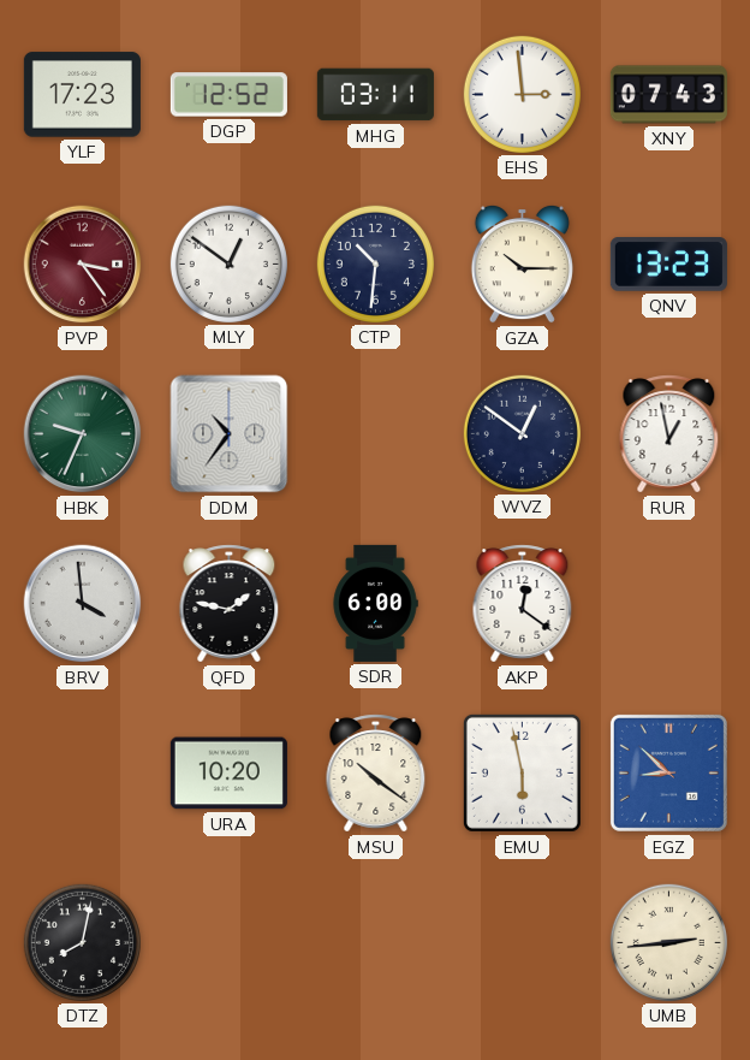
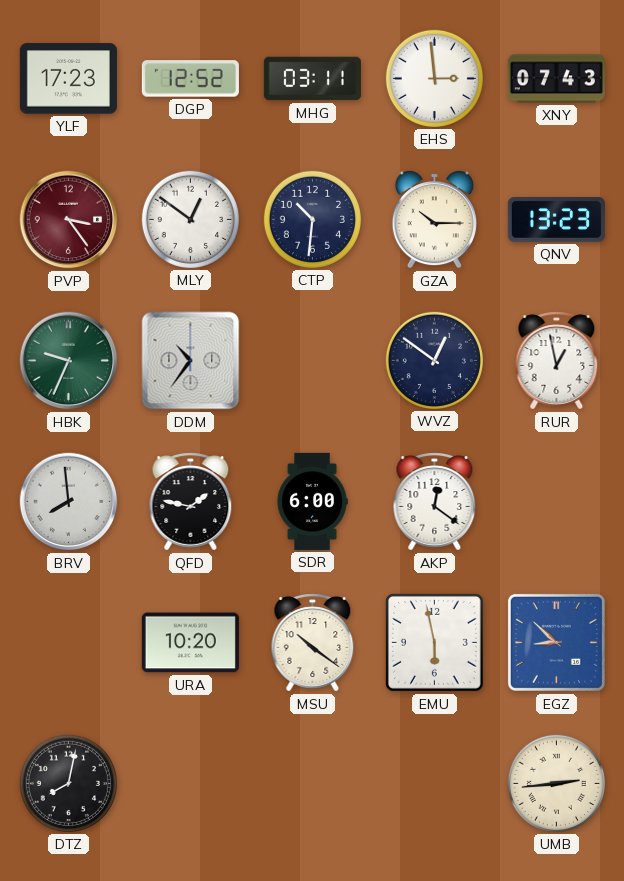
BRV: 3:59 -> 7:59 (69, 502)
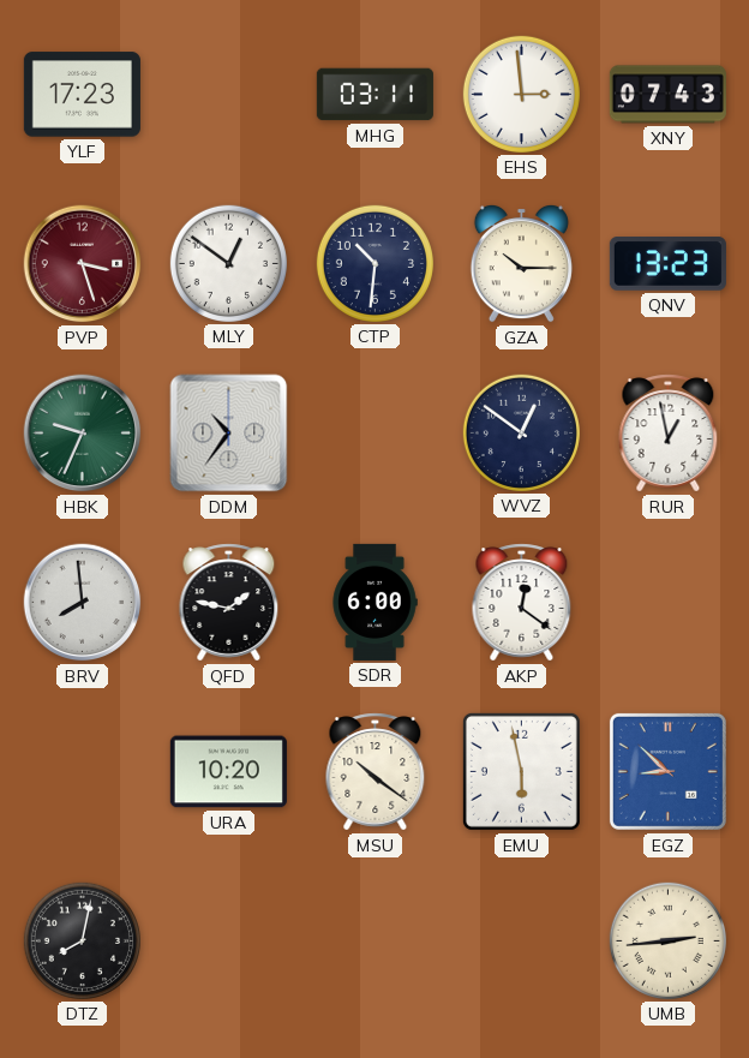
DGP: 12:52 -> none (190, 79)
PVP: 3:24 -> 3:27 (83, 264)
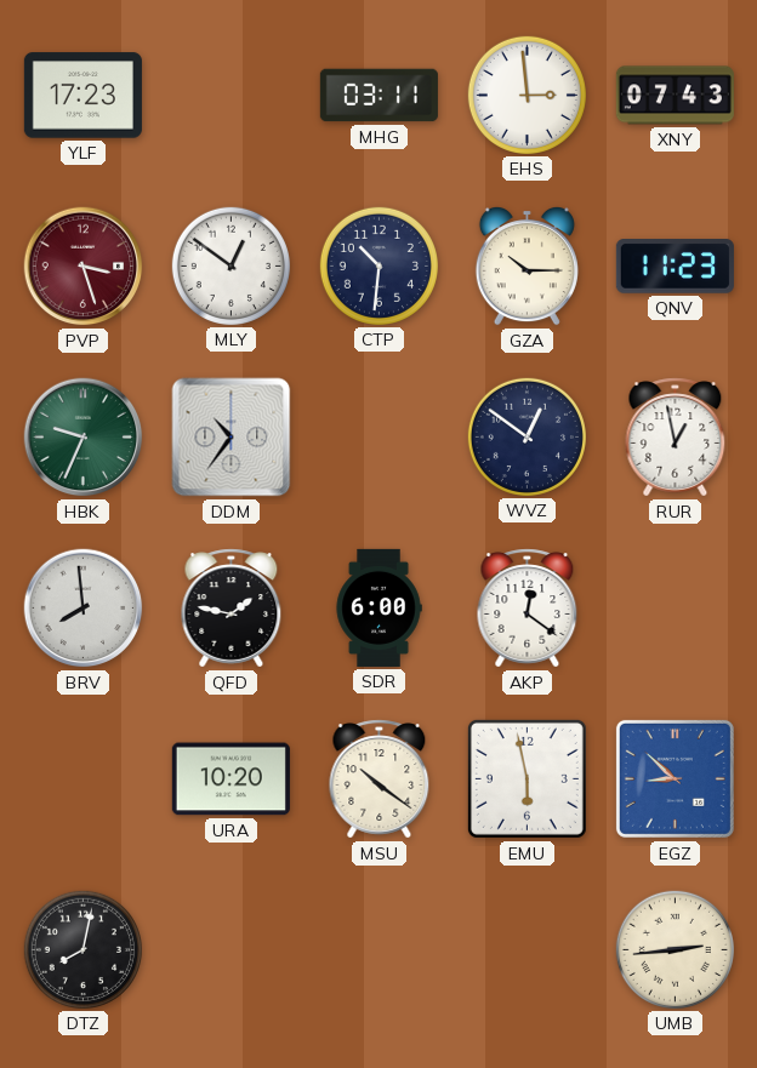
QNV: 13:23 -> 11:23 (675, 267)
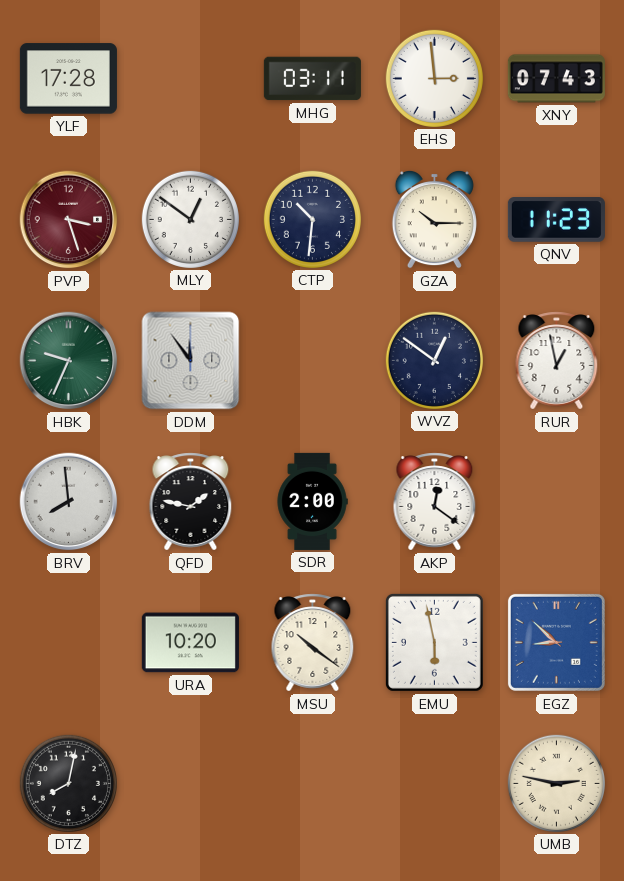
YLF: 17:23 -> 17:28 (68, 79)
DDM: 10:36 -> 11:54 (191, 361)
SDR: 6:00 -> 2:00 (312, 501)
UMB: 2:44 -> 2:47 (556, 783)
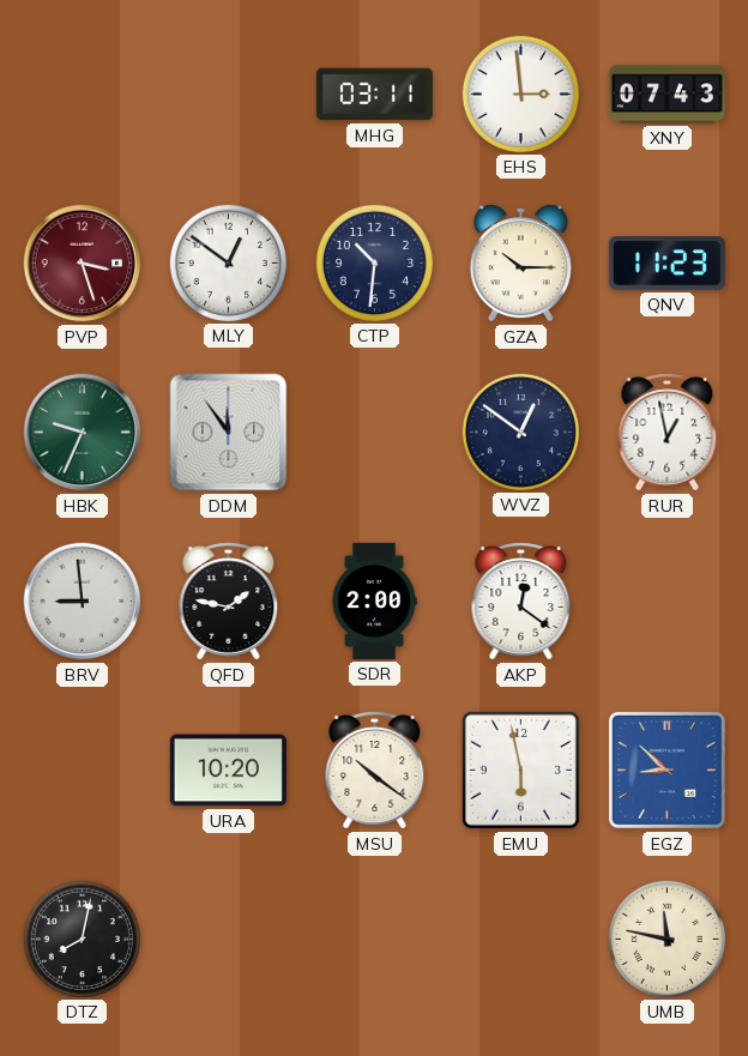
YLF: 17:28 -> none (68, 79)
BRV: 7:59 -> 8:59 (83, 602)
UMB: 2:47 -> 11:47 (666, 939)
